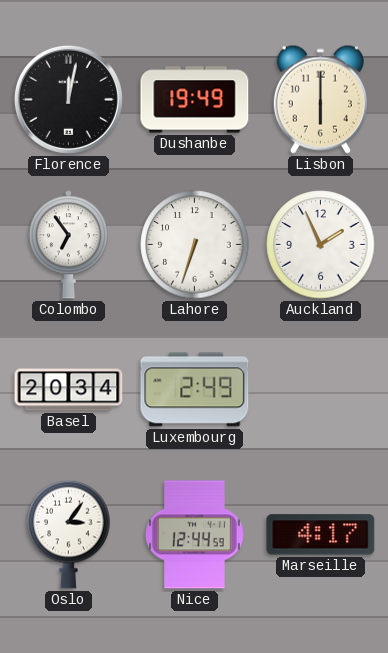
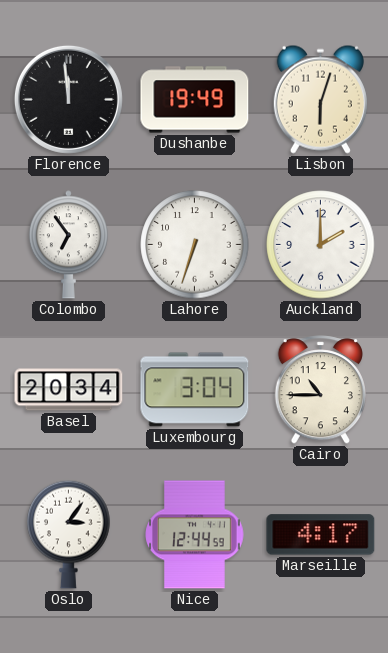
Florence: 12:02 -> 11:59 (68, 99)
Lisbon: 6:00 -> 6:03 (320, 99)
Auckland: 1:56 -> 2:00 (321, 245)
Luxembourg: 2:49 -> 3:04 (195, 390)
Cairo: none -> 10:45 (320, 390)
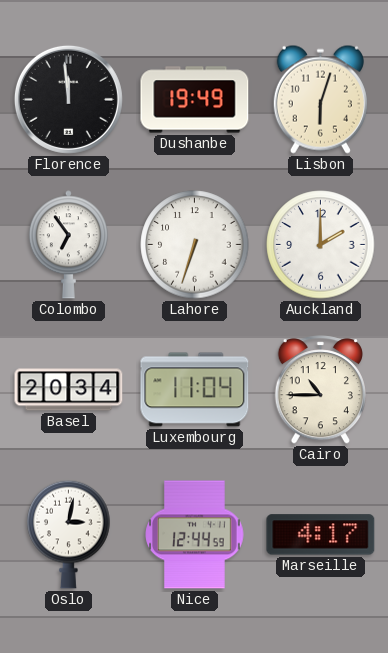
Luxembourg: 3:04 -> 11:04 (195, 390)
Oslo: 3:06 -> 3:02 (69, 534)
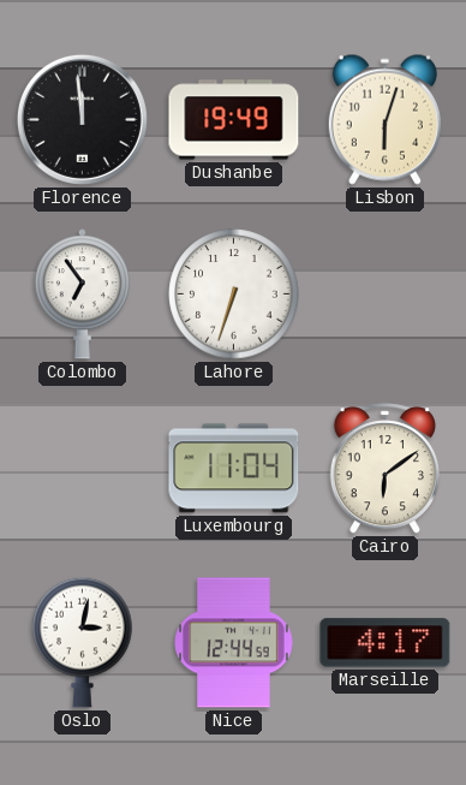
Auckland: 2:00 -> none (321, 245)
Basel: 20:34 -> none (69, 390)
Cairo: 10:45 -> 6:09 (384, 469)
